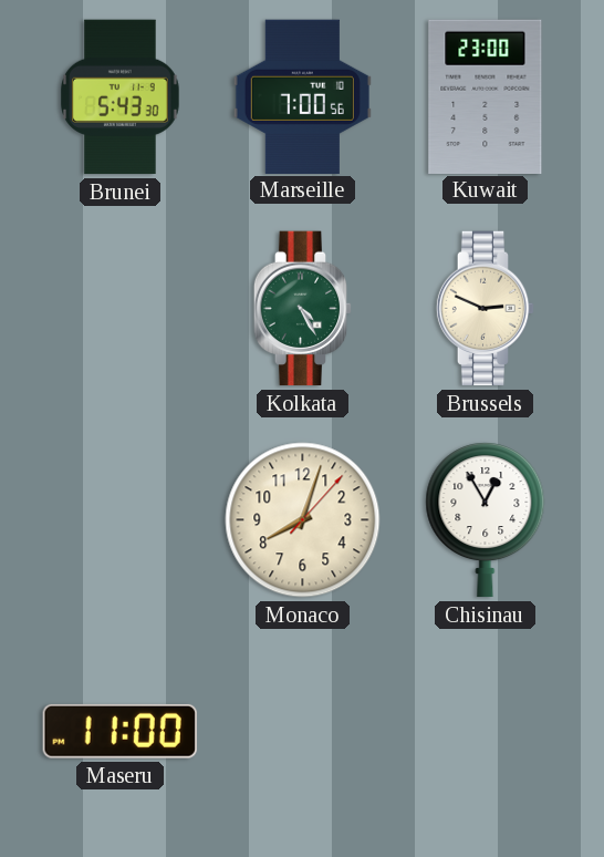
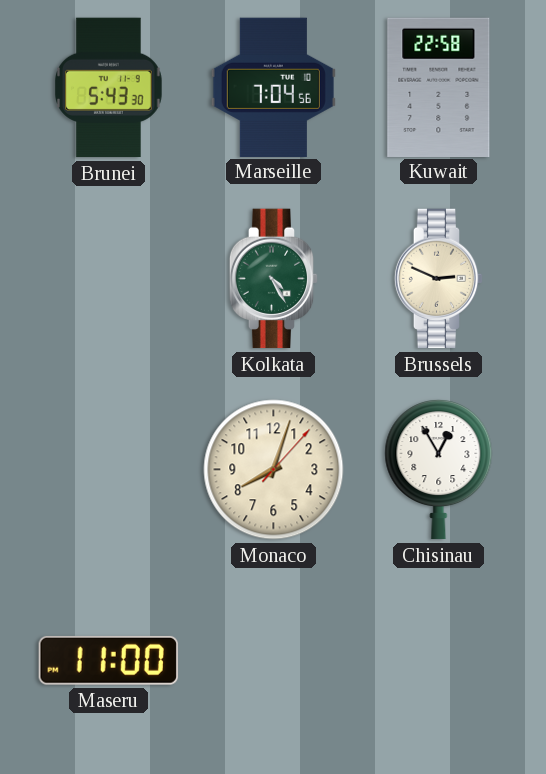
Marseille: 7:00 -> 7:04 (273, 87)
Kuwait: 23:00 -> 22:58 (439, 87)
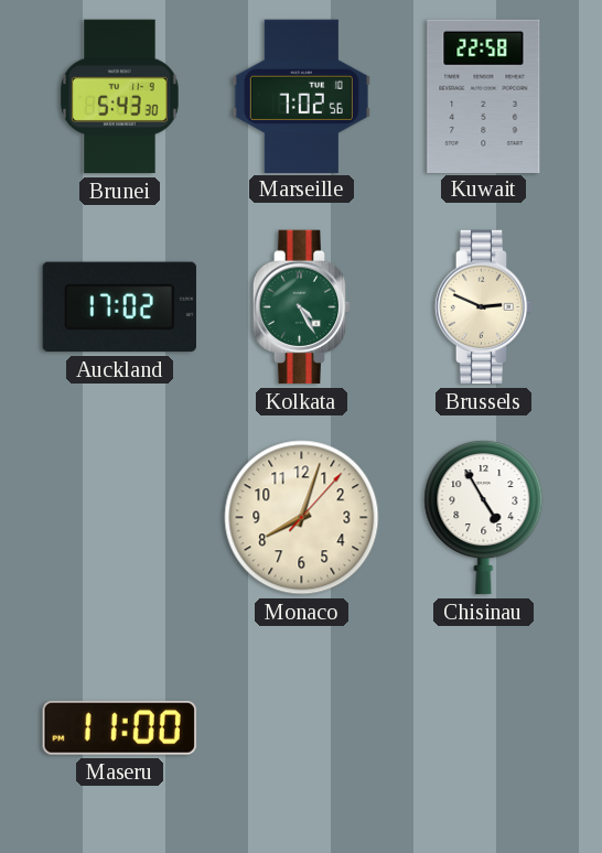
Marseille: 7:04 -> 7:02 (301, 96)
Auckland: none -> 17:02 (119, 307)
Chisinau: 12:55 -> 4:55 (484, 518)
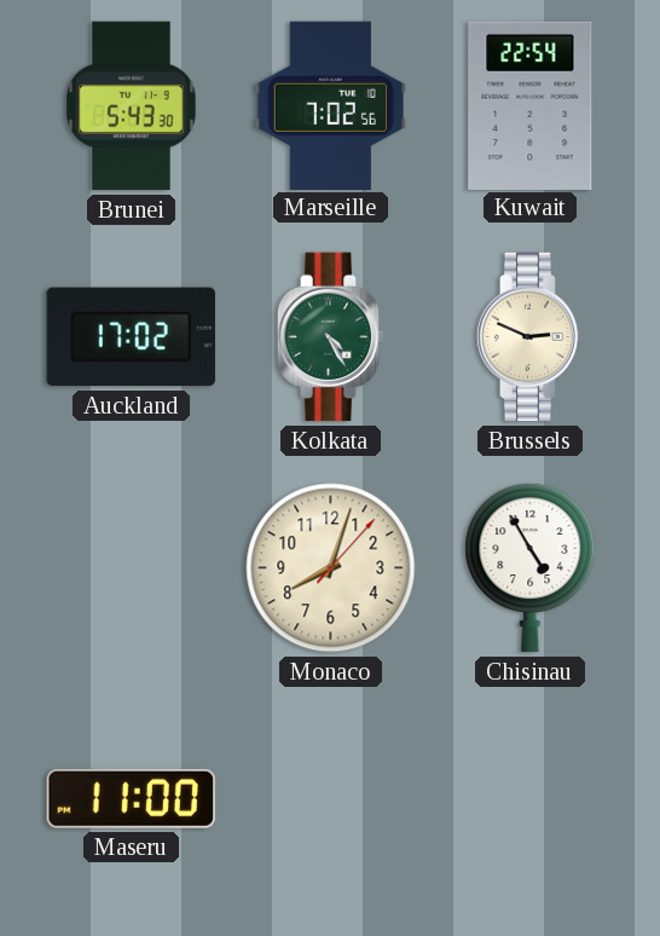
Kuwait: 22:58 -> 22:54 (531, 105)
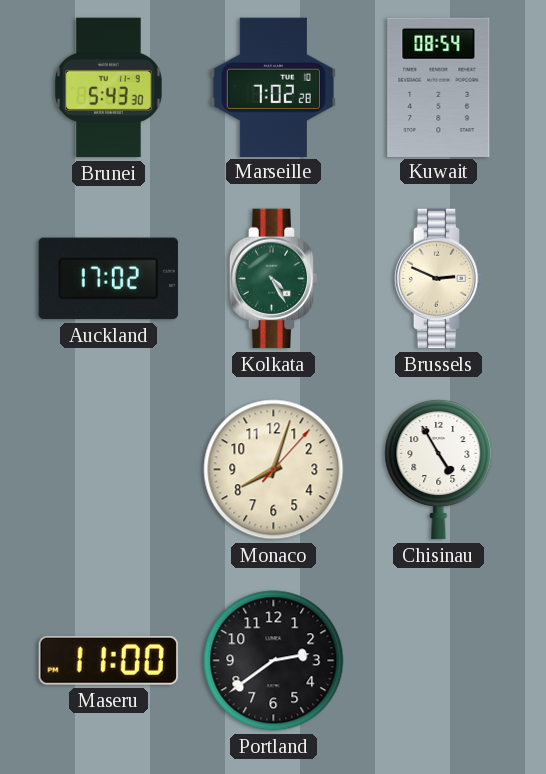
Marseille: 7:02:56 -> 7:02:28 (273, 87)
Kuwait: 22:54 -> 08:54 (439, 87)
Portland: none -> 2:39 (274, 661)
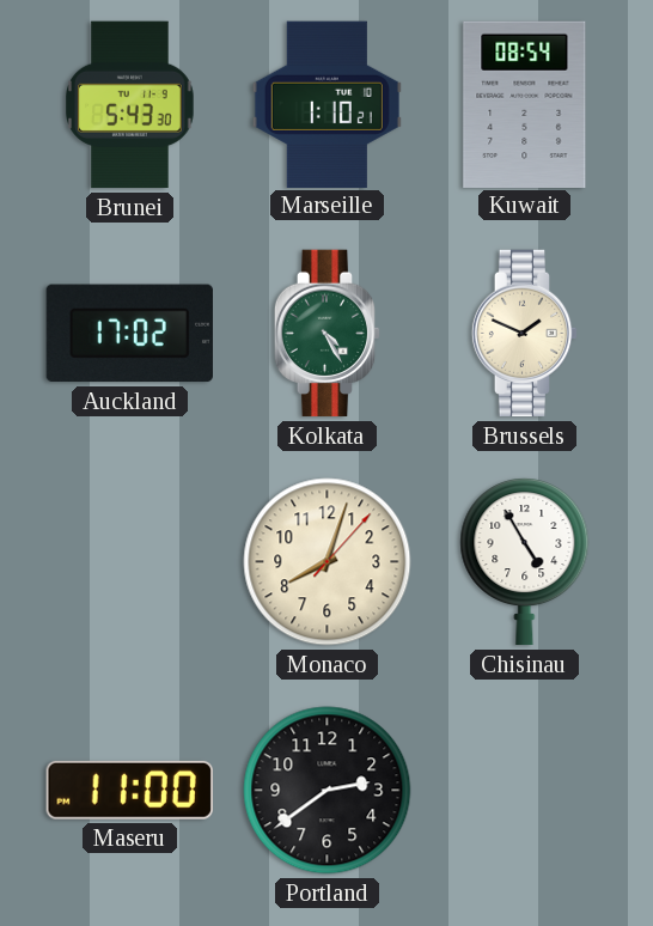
Marseille: 7:02 -> 1:10 (326, 104)
Brussels: 2:49 -> 1:49 (525, 334)
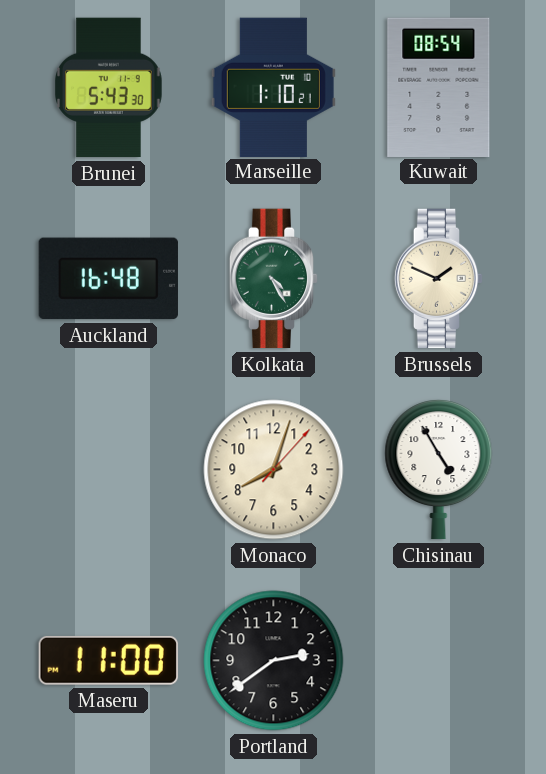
Auckland: 17:02 -> 16:48 (108, 279)
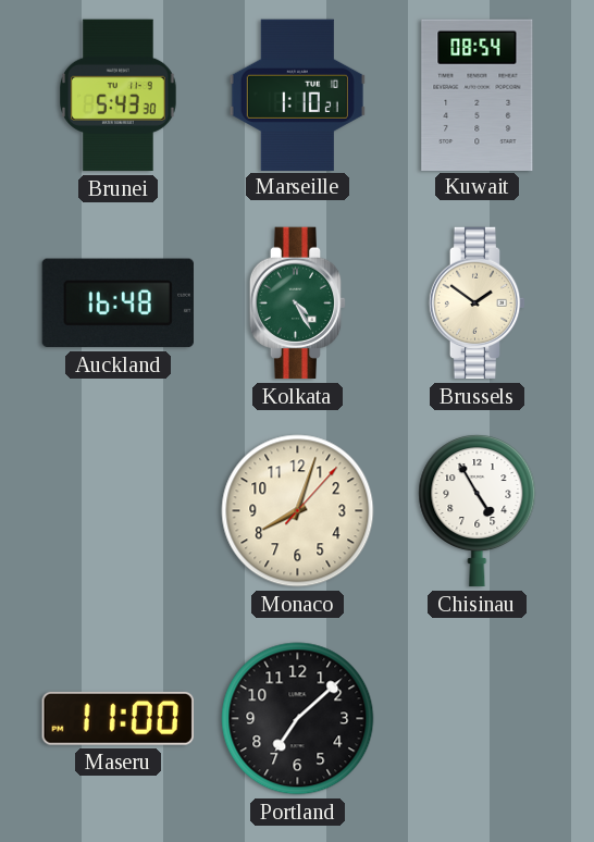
Brussels: 1:49 -> 1:51 (478, 304)
Portland: 2:39 -> 7:08 (298, 719)
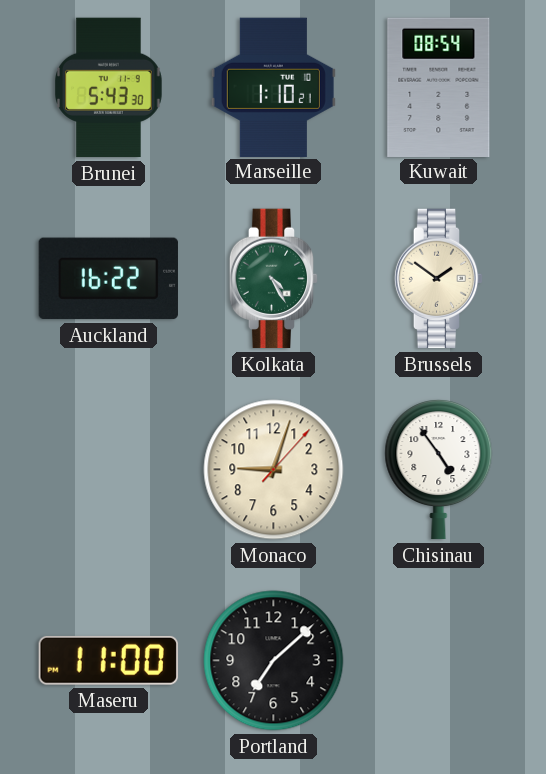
Auckland: 16:48 -> 16:22 (108, 279)
Monaco: 8:03 -> 9:03 (274, 470)
Chisinau: 4:55 -> 4:54 (439, 470)
